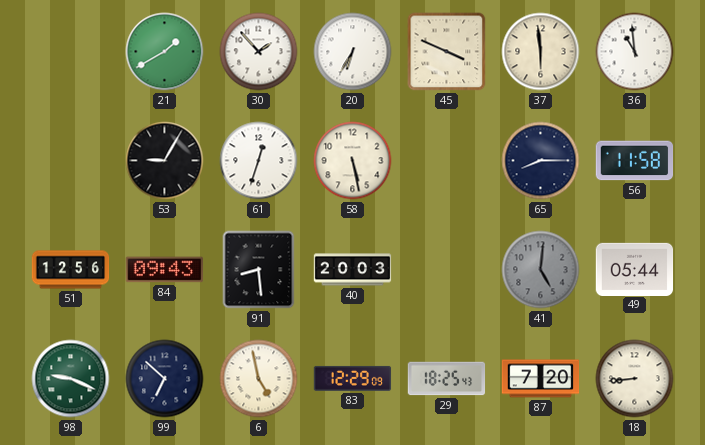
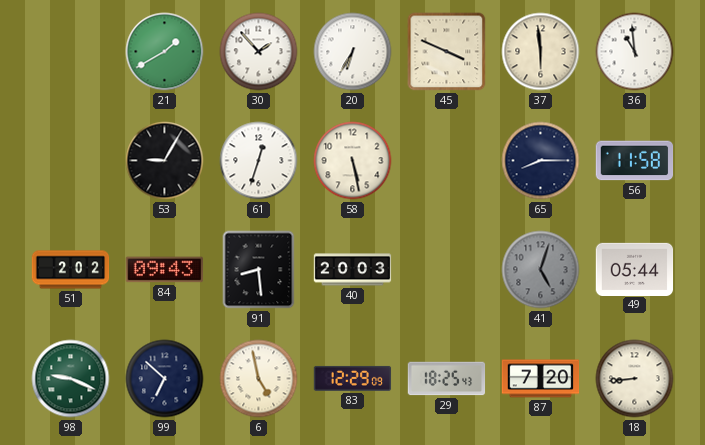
51: 12:56 -> 2:02 (71, 270)
41: 5:01 -> 5:03 (541, 270)
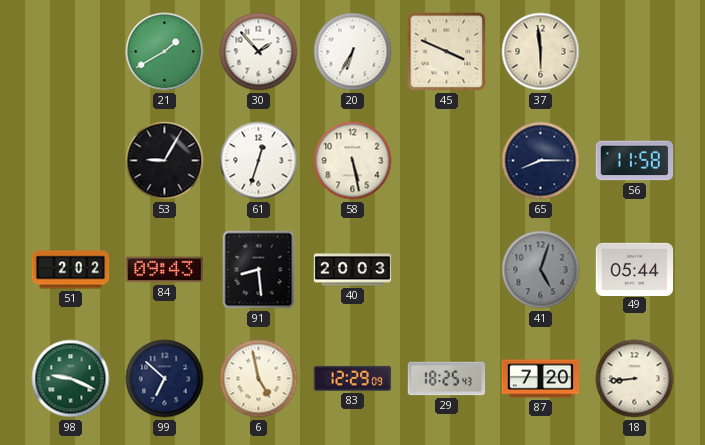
36: 10:59 -> none (635, 52)
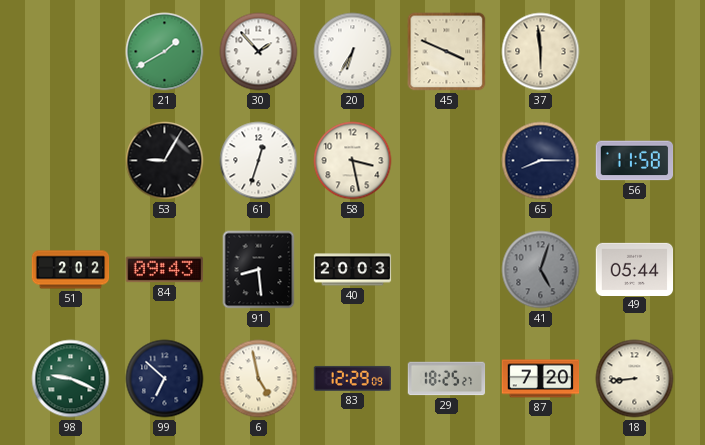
58: 5:28 -> 3:28 (353, 161)
29: 18:25:43 -> 18:25:27 (447, 379)
